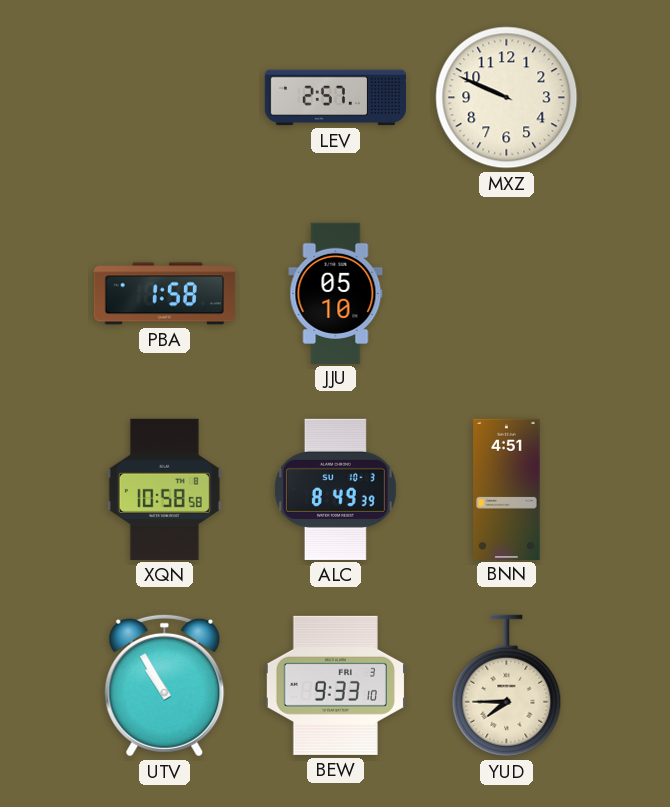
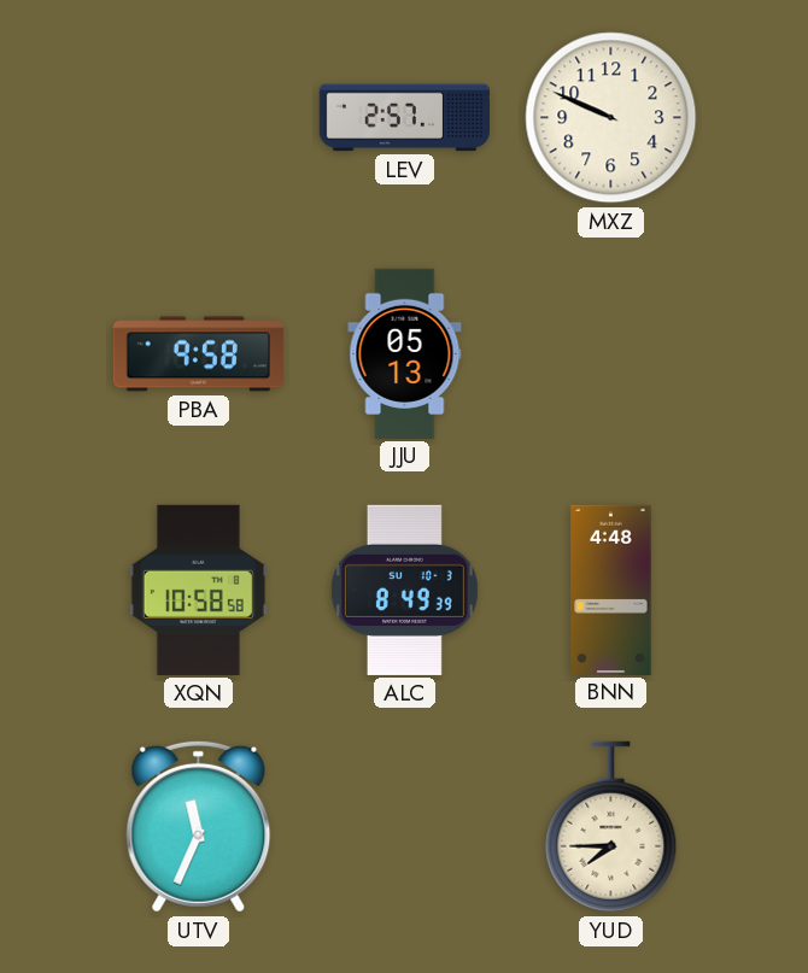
PBA: 1:58 -> 9:58 (198, 354)
JJU: 05:10 -> 05:13 (405, 353)
BNN: 4:51 -> 4:48 (611, 590)
UTV: 10:55 -> 11:34 (199, 826)
BEW: 9:33 -> none (335, 685)
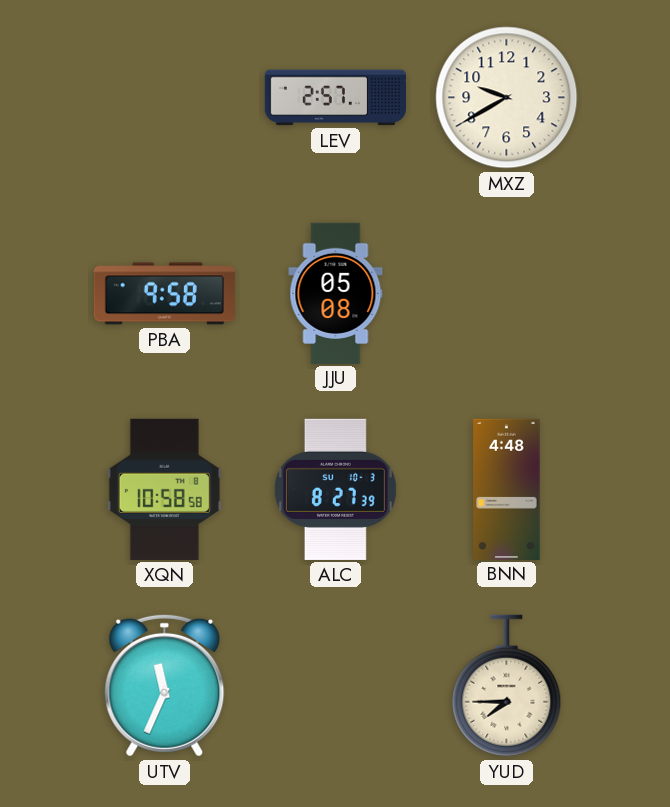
MXZ: 9:49 -> 9:40 (507, 98)
JJU: 05:13 -> 05:08 (336, 293)
ALC: 8:49 -> 8:27 (335, 489)
